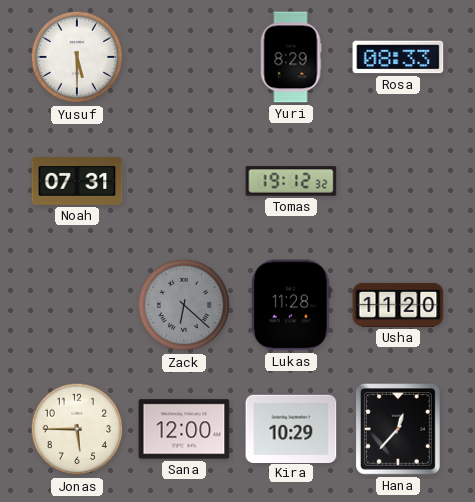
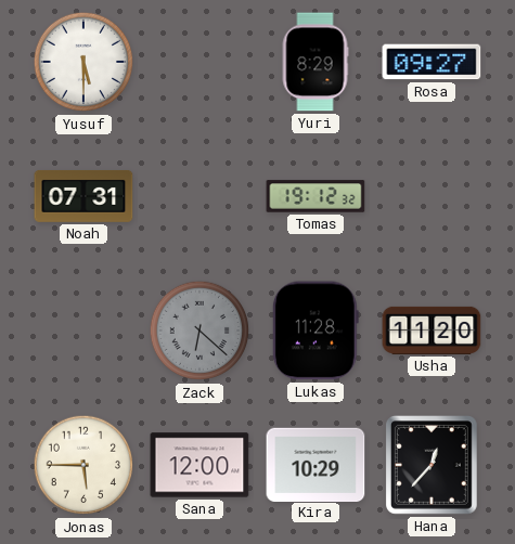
Rosa: 08:33 -> 09:27 (432, 62)
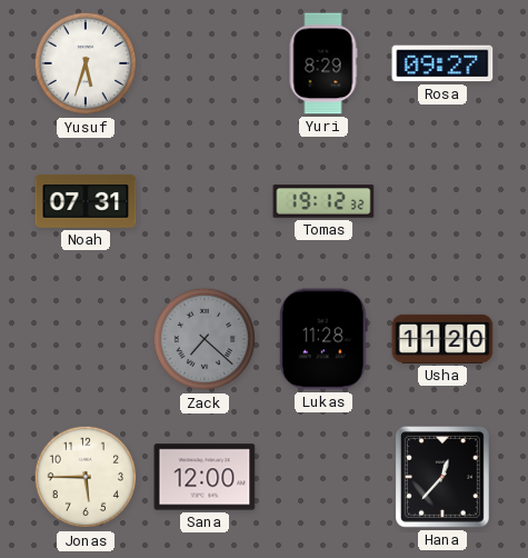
Yusuf: 5:30 -> 5:33 (86, 63)
Zack: 6:22 -> 7:22 (205, 339)
Kira: 10:29 -> none (316, 464)
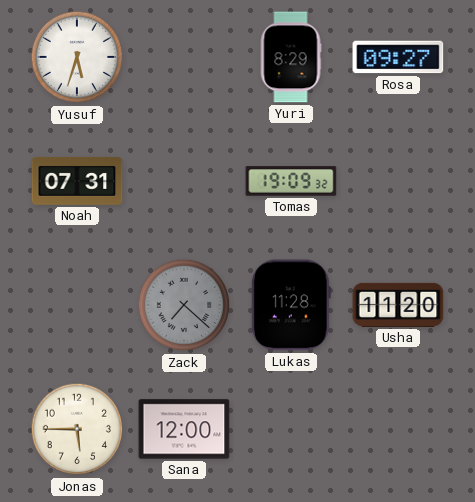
Tomas: 19:12 -> 19:09 (291, 181)
Hana: 12:37 -> none (444, 478)
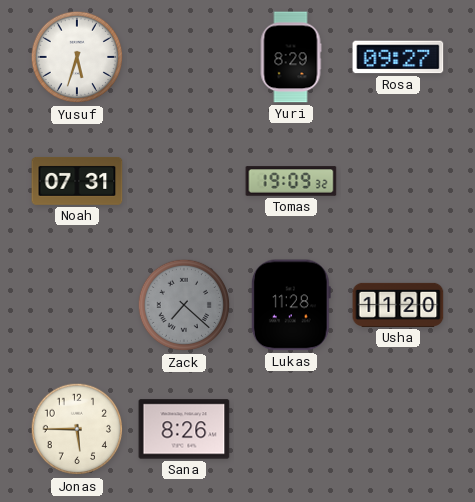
Sana: 12:00 -> 8:26 (184, 429)
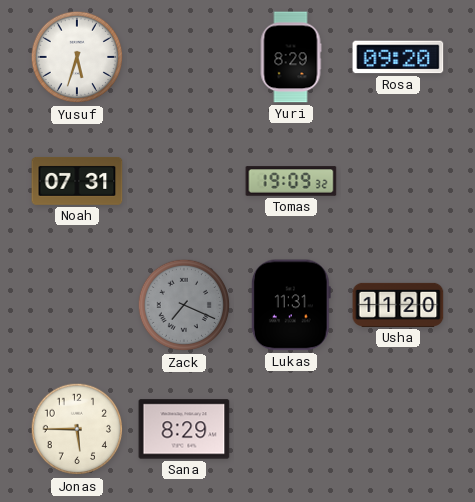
Rosa: 09:27 -> 09:20 (398, 57)
Zack: 7:22 -> 7:19 (184, 305)
Lukas: 11:28 -> 11:31 (291, 305)
Sana: 8:26 -> 8:29 (184, 429)
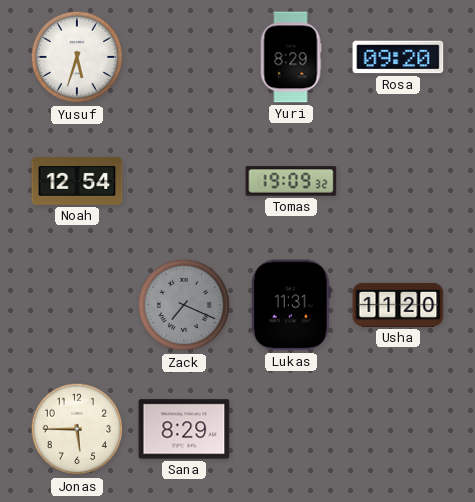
Noah: 07:31 -> 12:54 (77, 181)
